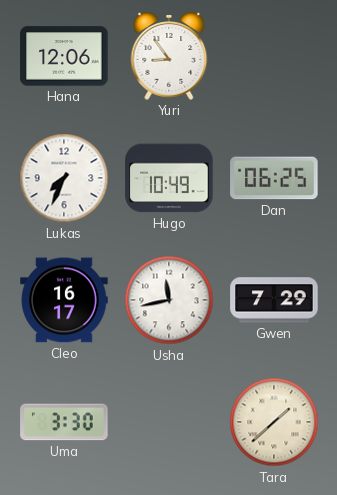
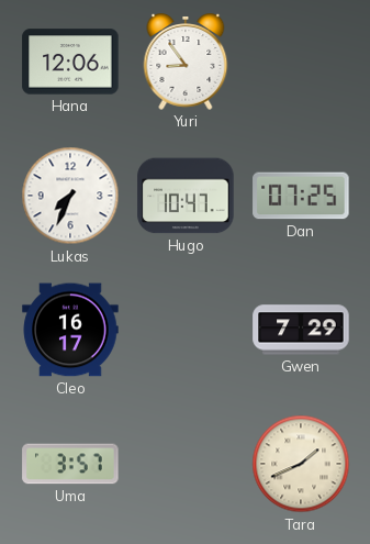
Hugo: 10:49 -> 10:47 (186, 196)
Dan: 06:25 -> 07:25 (301, 196)
Usha: 11:43 -> none (169, 300)
Uma: 3:30 -> 3:57 (70, 464)
Tara: 1:38 -> 1:41 (301, 464)
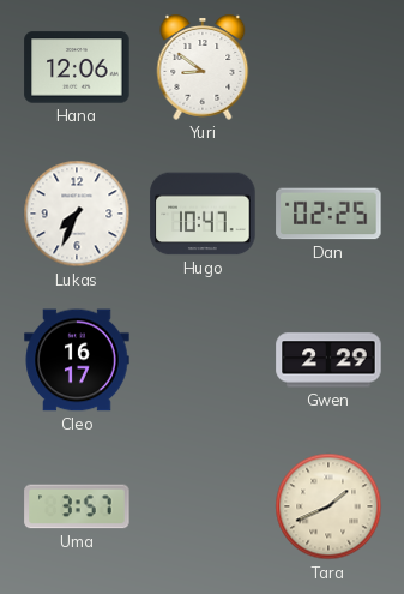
Yuri: 8:54 -> 8:51 (203, 67)
Dan: 07:25 -> 02:25 (328, 214)
Gwen: 7:29 -> 2:29 (328, 360)
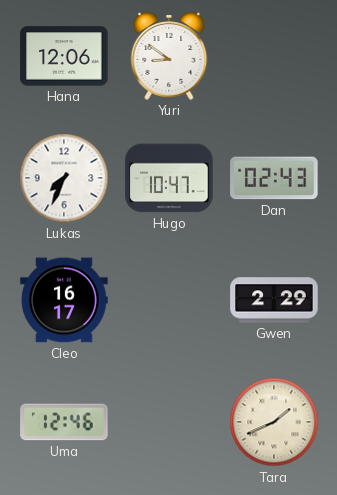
Dan: 02:25 -> 02:43 (274, 178)
Uma: 3:57 -> 12:46 (64, 422)
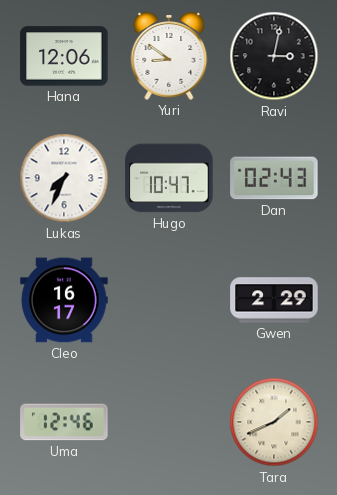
Ravi: none -> 3:02 (274, 56)
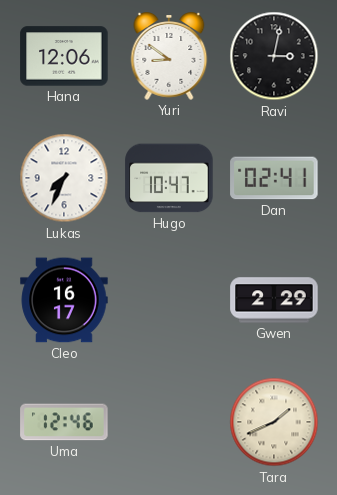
Dan: 02:43 -> 02:41 (274, 178)
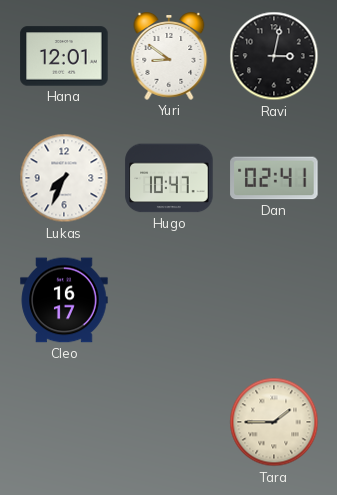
Hana: 12:06 -> 12:01 (64, 56)
Gwen: 2:29 -> none (274, 300)
Uma: 12:46 -> none (64, 422)
Tara: 1:41 -> 1:45 (274, 422)
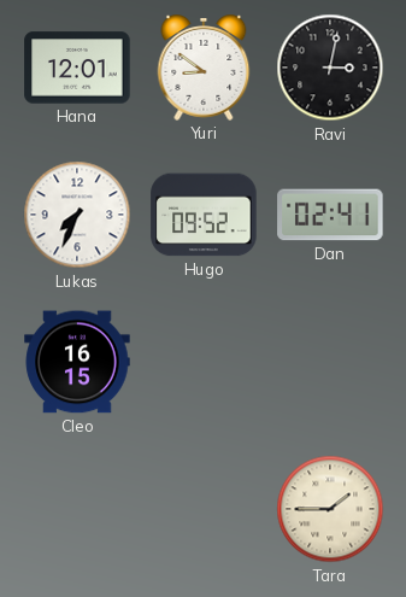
Hugo: 10:47 -> 09:52 (204, 215)
Cleo: 16:17 -> 16:15 (77, 362)
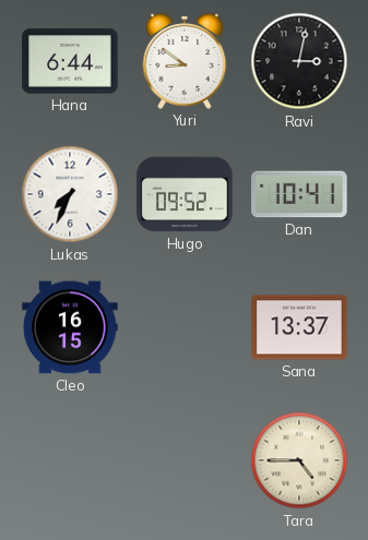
Hana: 12:01 -> 6:44 (70, 61)
Dan: 02:41 -> 10:41 (299, 194)
Sana: none -> 13:37 (299, 327)
Tara: 1:45 -> 4:45 (299, 460)
